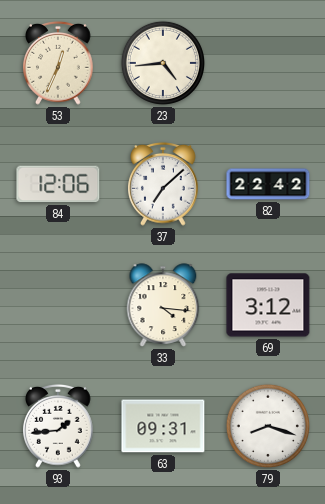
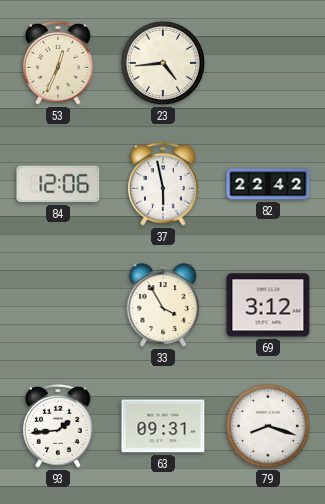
37: 7:08 -> 5:58 (164, 184)
33: 4:16 -> 3:55 (163, 305)
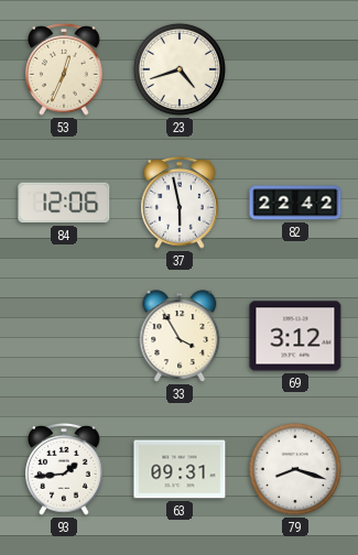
23: 4:44 -> 4:42 (180, 69)
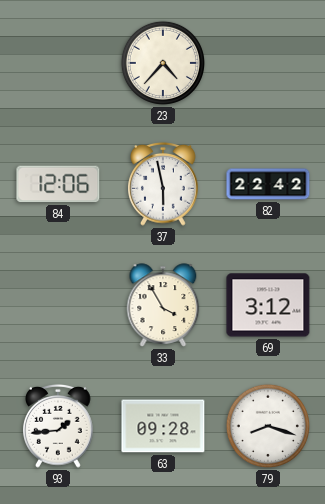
53: 12:34 -> none (65, 69)
23: 4:42 -> 4:37 (163, 63)
63: 09:31 -> 09:28 (163, 426)
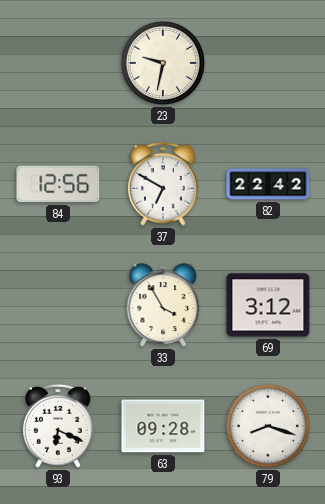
23: 4:37 -> 9:32 (163, 63)
84: 12:06 -> 12:56 (58, 184)
37: 5:58 -> 6:50 (164, 184)
93: 1:44 -> 6:19 (59, 426)
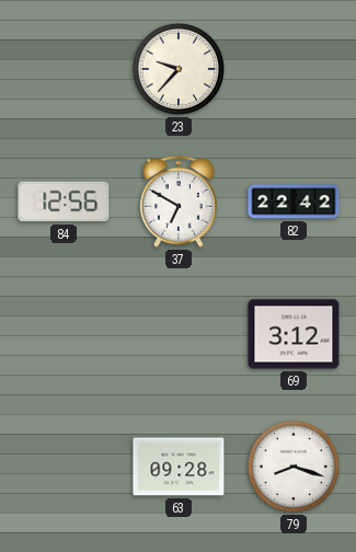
23: 9:32 -> 9:37 (179, 69)
33: 3:55 -> none (163, 305)
93: 6:19 -> none (59, 426)
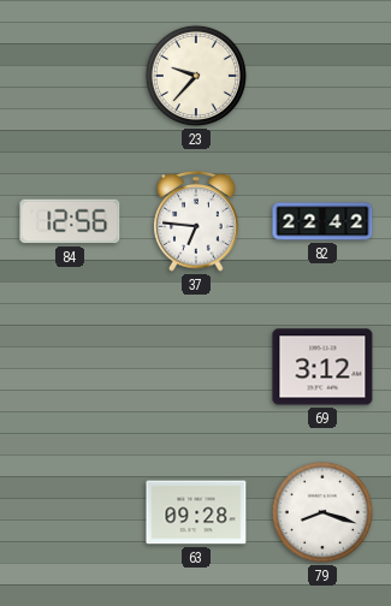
37: 6:50 -> 6:46 (197, 221)
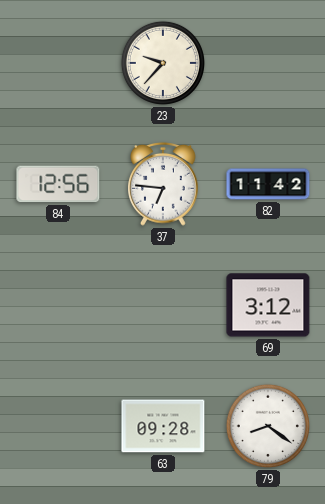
82: 22:42 -> 11:42 (268, 184)
79: 8:18 -> 8:21 (268, 426)
